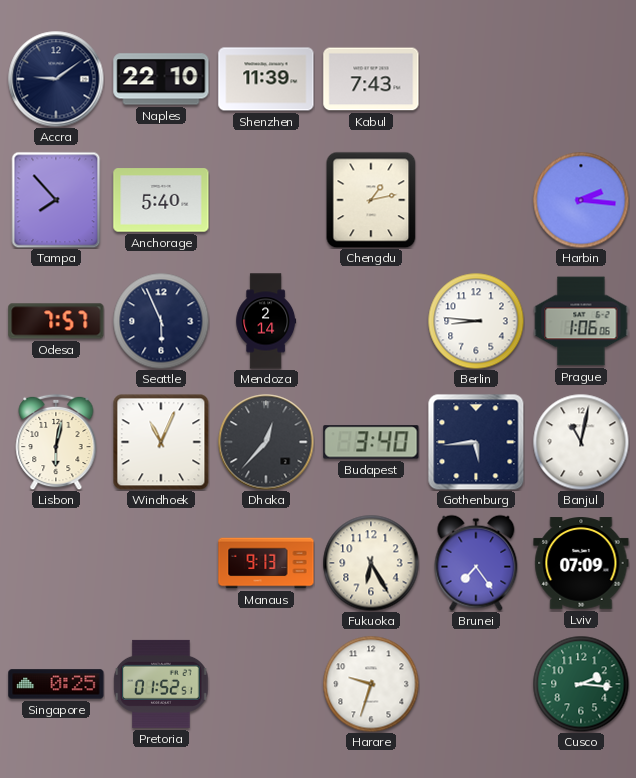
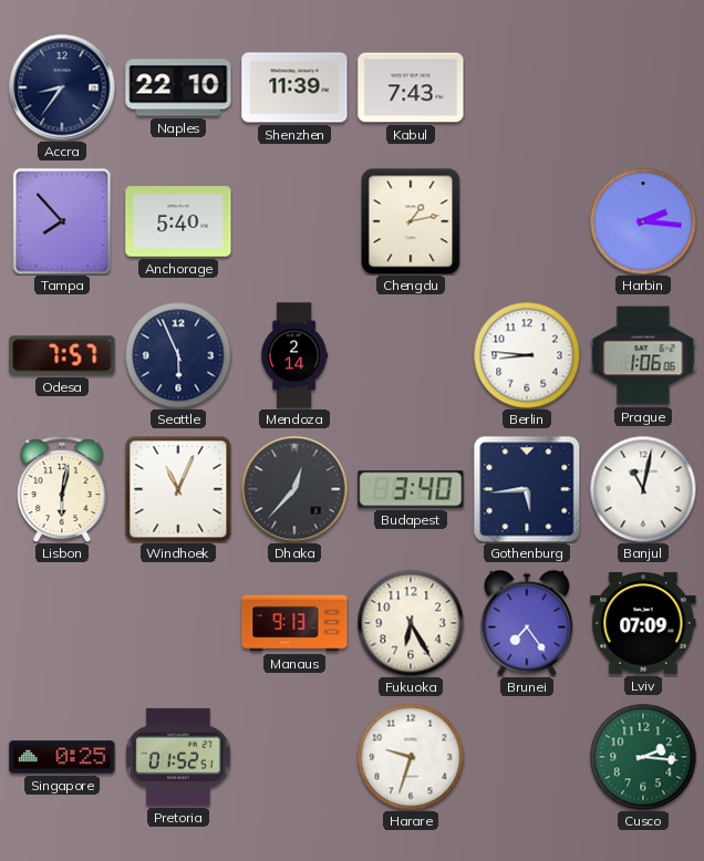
Accra: 9:09 -> 8:36 (62, 87)
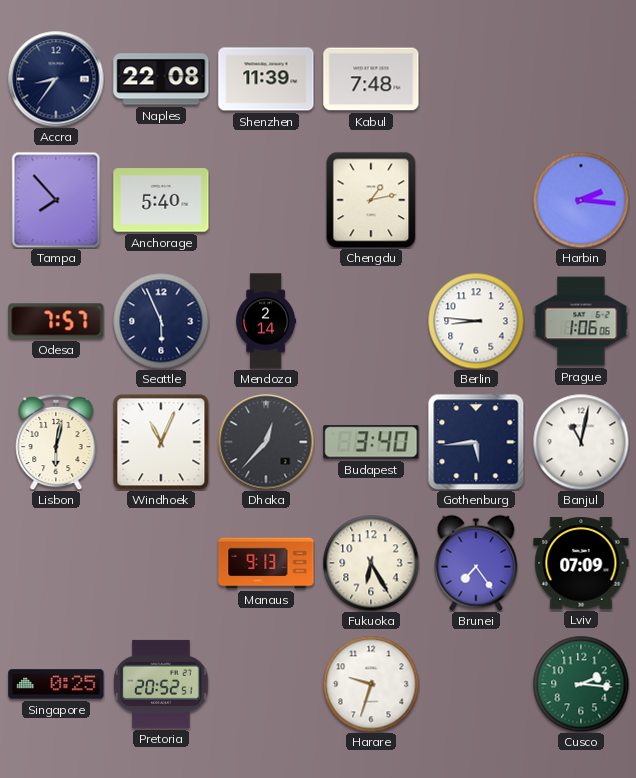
Naples: 22:10 -> 22:08 (161, 79)
Kabul: 7:43 -> 7:48 (371, 79)
Pretoria: 01:52 -> 20:52 (161, 684)
